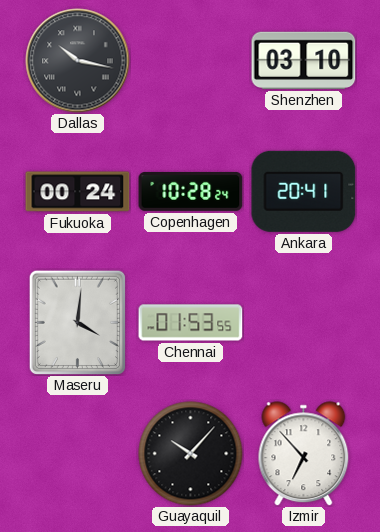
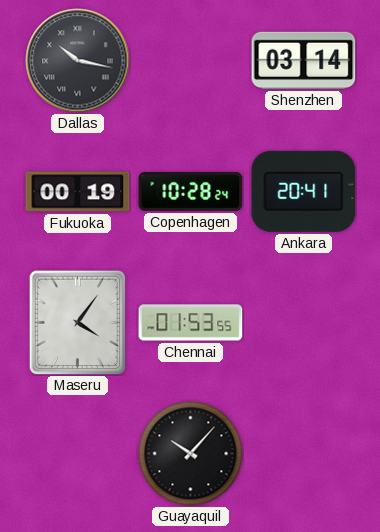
Shenzhen: 03:10 -> 03:14 (304, 60)
Fukuoka: 00:24 -> 00:19 (78, 192)
Maseru: 4:01 -> 4:06 (77, 322)
Izmir: 6:53 -> none (304, 454)
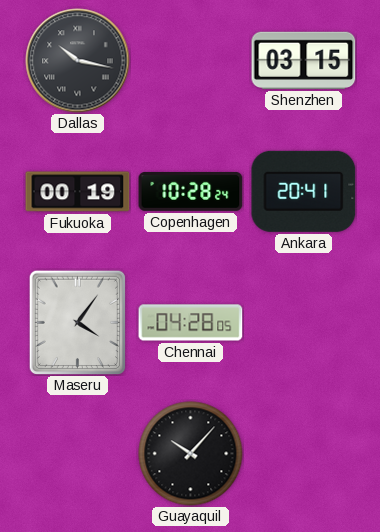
Shenzhen: 03:14 -> 03:15 (304, 60)
Chennai: 01:53 -> 04:28 (191, 323)
